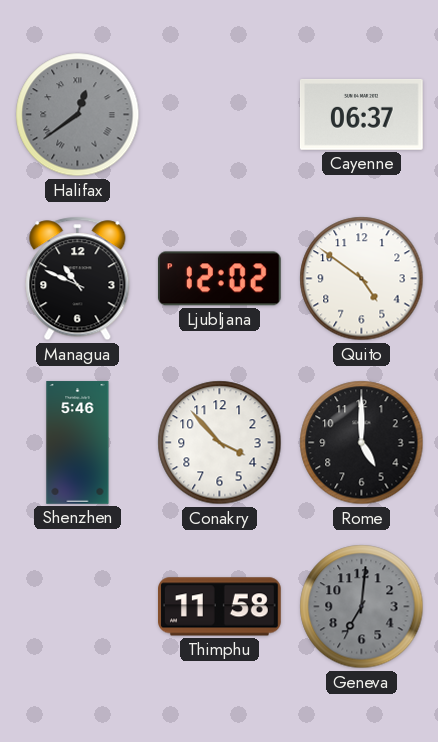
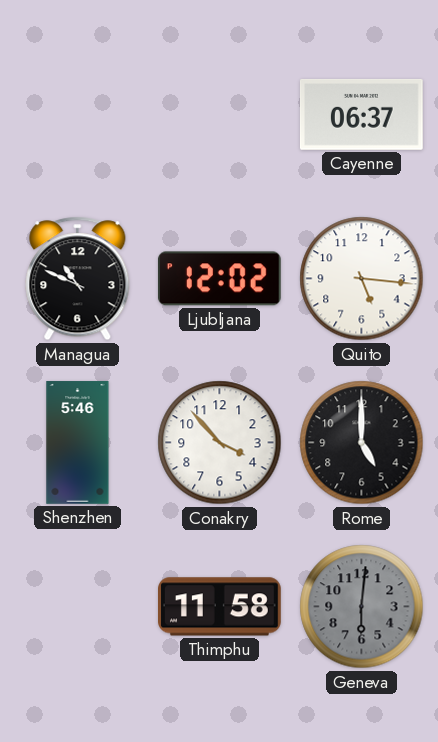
Halifax: 12:39 -> none (78, 115)
Quito: 4:51 -> 5:16 (362, 279)
Geneva: 7:01 -> 6:01 (362, 607)
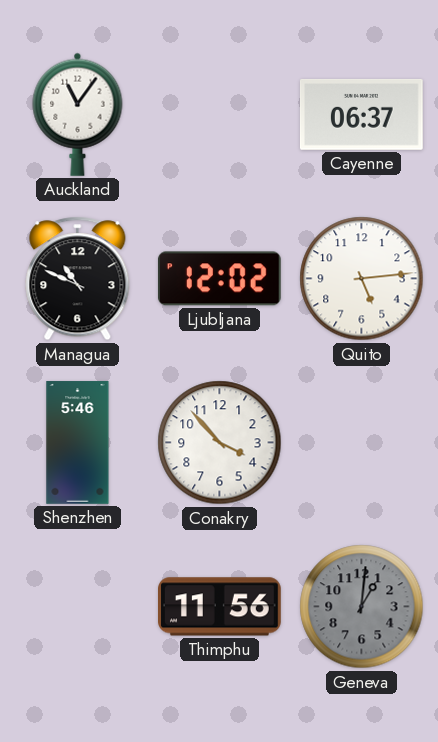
Auckland: none -> 11:06 (78, 114)
Quito: 5:16 -> 5:14 (362, 279)
Rome: 5:00 -> none (362, 443)
Thimphu: 11:58 -> 11:56 (220, 607)
Geneva: 6:01 -> 1:01 (362, 607)
